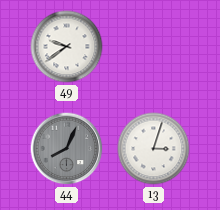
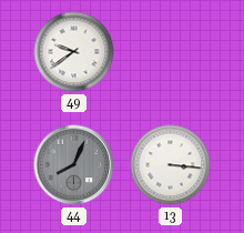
13: 3:03 -> 3:16 (171, 165)
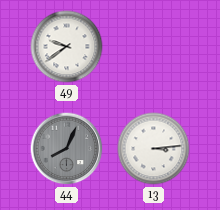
13: 3:16 -> 3:14 (154, 149)
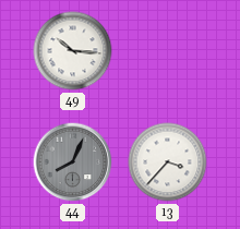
49: 9:39 -> 10:16 (73, 51)
13: 3:14 -> 3:37 (168, 162)
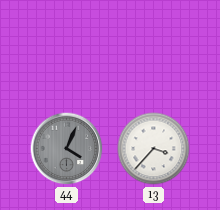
49: 10:16 -> none (73, 51)
44: 8:04 -> 4:04 (67, 149)
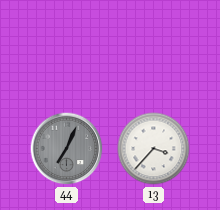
44: 4:04 -> 7:04 (67, 149)
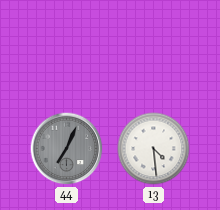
13: 3:37 -> 4:29 (154, 149)
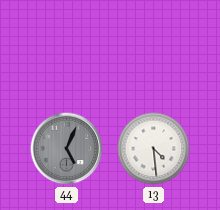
44: 7:04 -> 5:04 (67, 149)
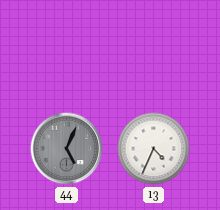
13: 4:29 -> 4:34 (154, 149)
